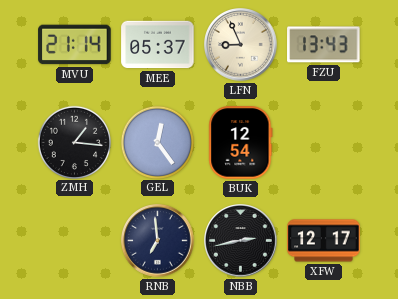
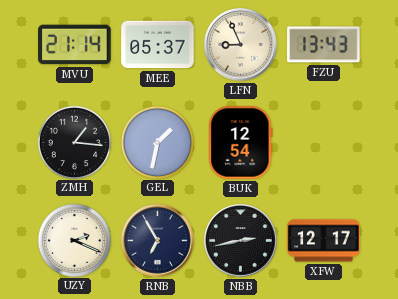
GEL: 12:24 -> 1:32 (157, 142)
UZY: none -> 2:19 (74, 240)
RNB: 6:59 -> 6:55 (158, 241)
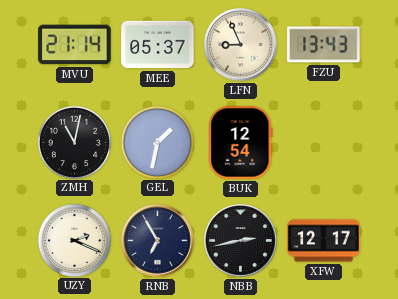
ZMH: 1:16 -> 11:02 (74, 142)
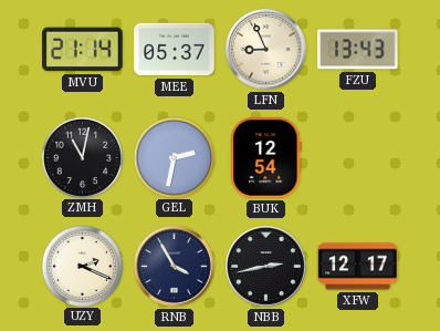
GEL: 1:32 -> 2:32 (174, 157)
RNB: 6:55 -> 3:55 (175, 267)
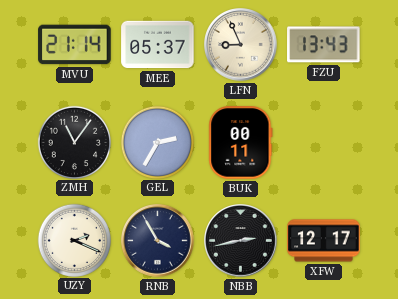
ZMH: 11:02 -> 11:06 (74, 142)
GEL: 2:32 -> 2:35 (157, 142)
BUK: 12:54 -> 00:11 (241, 143)
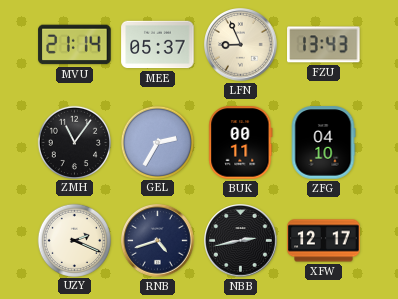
ZFG: none -> 04:10 (323, 143)
RNB: 3:55 -> 4:42 (158, 241)
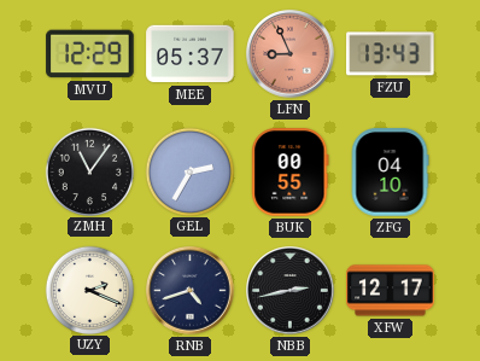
MVU: 21:14 -> 12:29 (90, 54)
LFN dial: cream -> salmon (291, 54)
BUK: 00:11 -> 00:55 (291, 173)
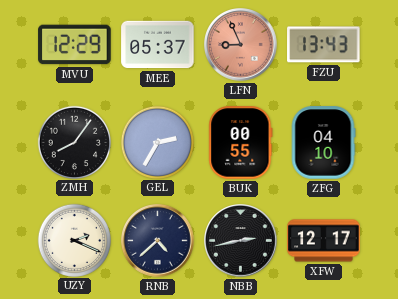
ZMH: 11:06 -> 8:06 (74, 142)
RNB: 4:42 -> 4:38 (158, 241)
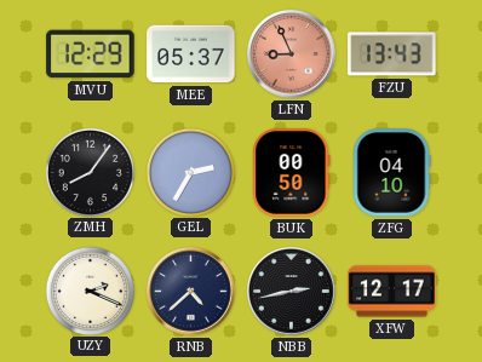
BUK: 00:55 -> 00:50 (292, 173)
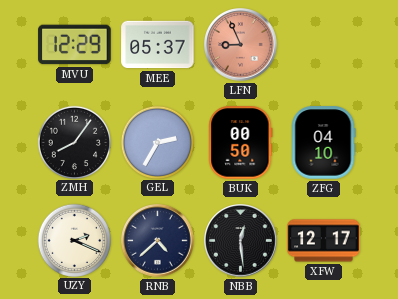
FZU: 13:43 -> none (392, 54)
NBB: 2:43 -> 12:29 (241, 241)
